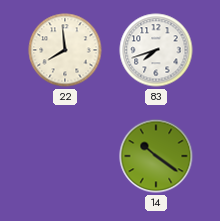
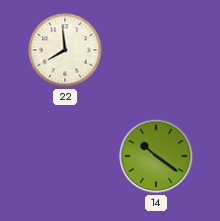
83: 7:42 -> none (156, 50)
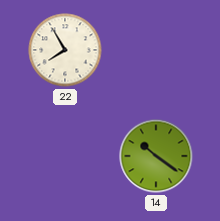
22: 7:59 -> 7:55 (65, 50)
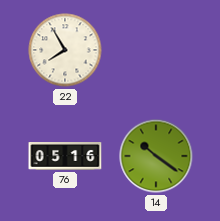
76: none -> 05:16 (65, 156)
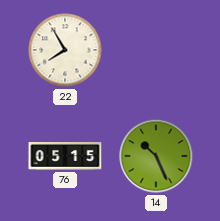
76: 05:16 -> 05:15 (65, 156)
14: 10:21 -> 10:26 (156, 156)
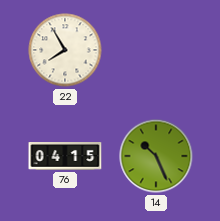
76: 05:15 -> 04:15 (65, 156)
